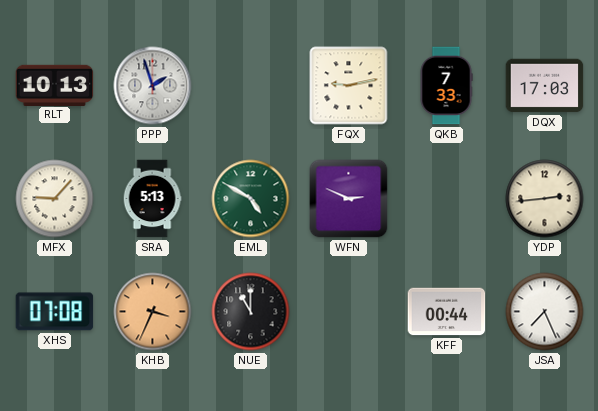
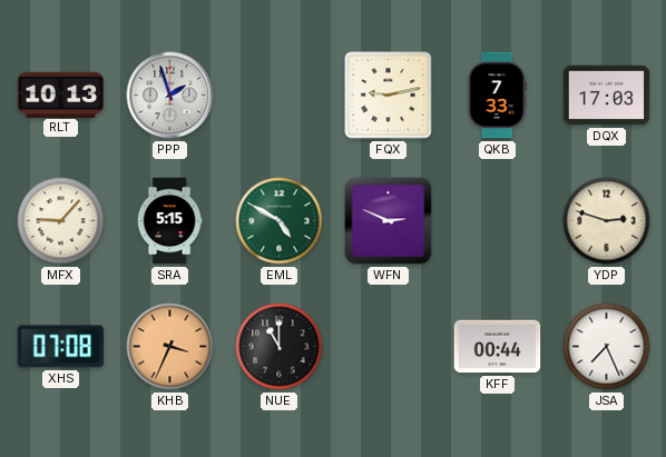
SRA: 5:13 -> 5:15 (169, 221)
YDP: 2:44 -> 2:48 (607, 221)
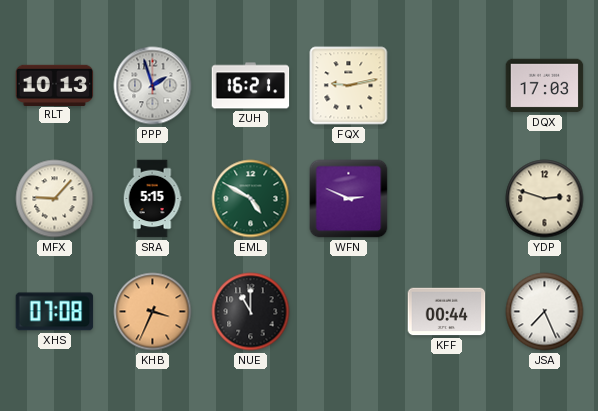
ZUH: none -> 16:21 (251, 86)
QKB: 7:33 -> none (497, 96)
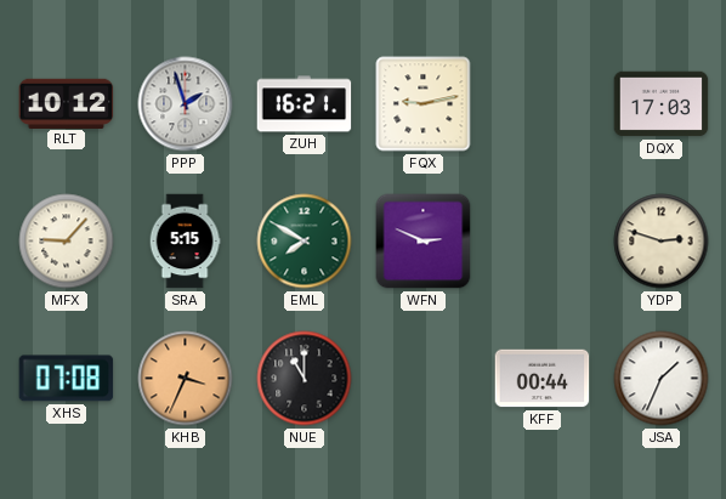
RLT: 10:13 -> 10:12 (67, 103)
EML: 4:50 -> 7:50 (305, 242)
JSA: 7:26 -> 1:34 (662, 379)
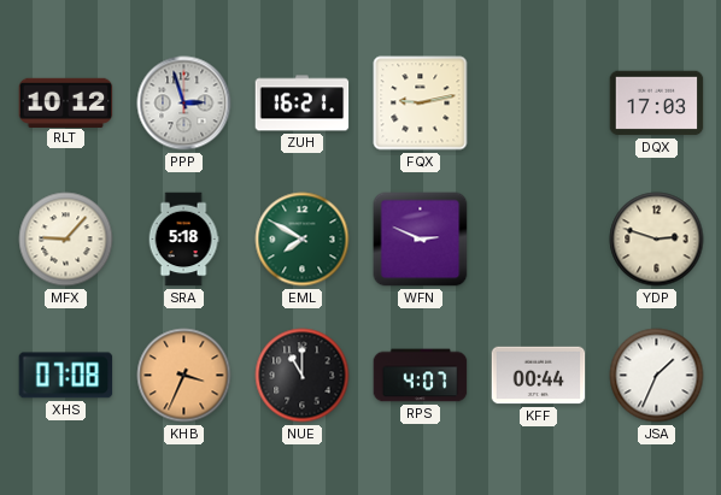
PPP: 1:57 -> 2:57 (184, 104)
SRA: 5:15 -> 5:18 (183, 240)
RPS: none -> 4:07 (421, 376)
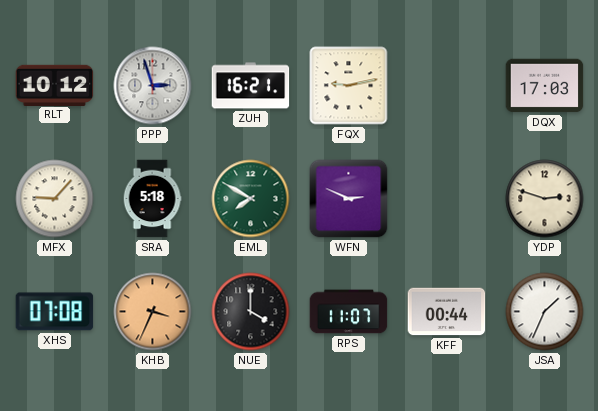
NUE: 11:00 -> 4:00 (251, 312)
RPS: 4:07 -> 11:07 (349, 312)
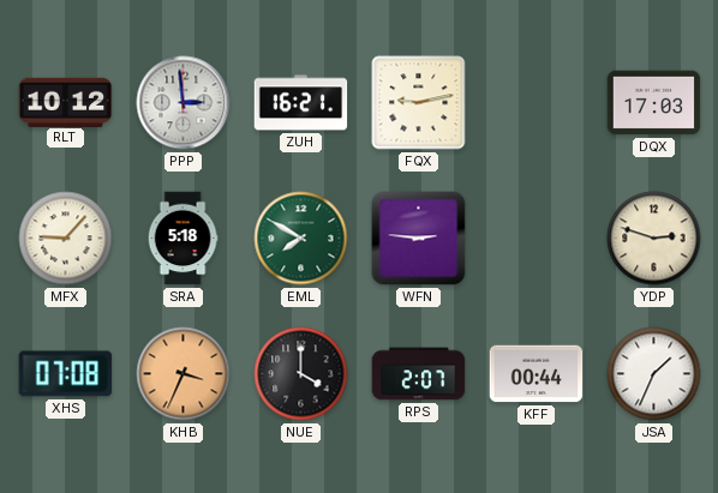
PPP: 2:57 -> 2:59 (184, 103)
WFN: 2:49 -> 2:46 (419, 239)
RPS: 11:07 -> 2:07 (419, 374)
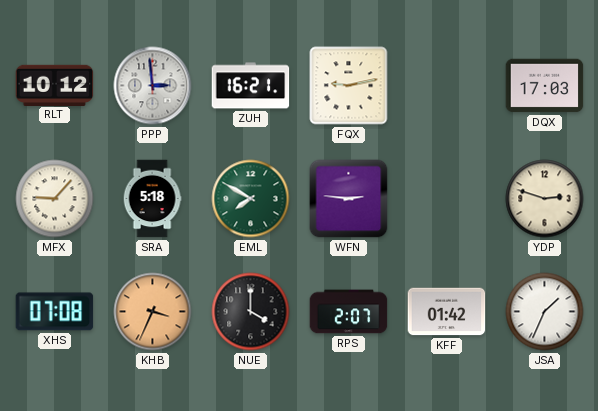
KFF: 00:44 -> 01:42 (447, 312)
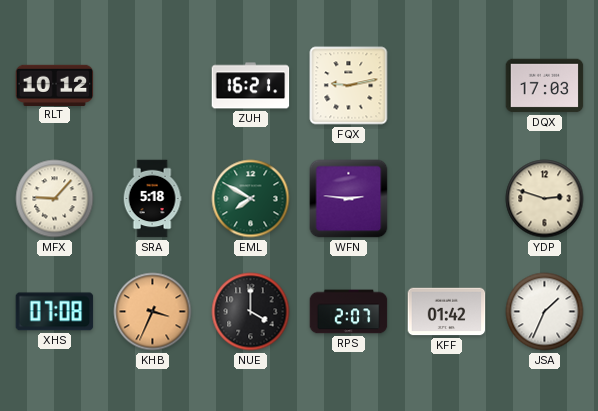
PPP: 2:59 -> none (153, 86)
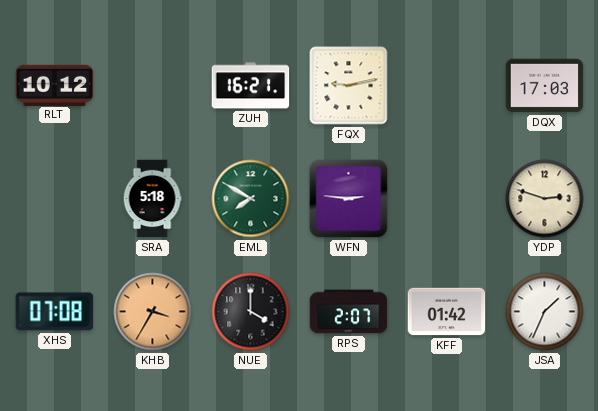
MFX: 9:07 -> none (55, 199)
KHB: 3:34 -> 3:35 (153, 312)
